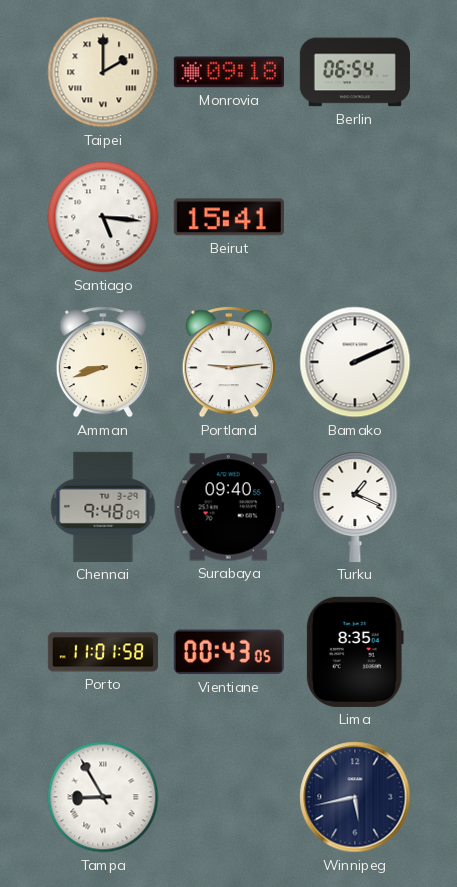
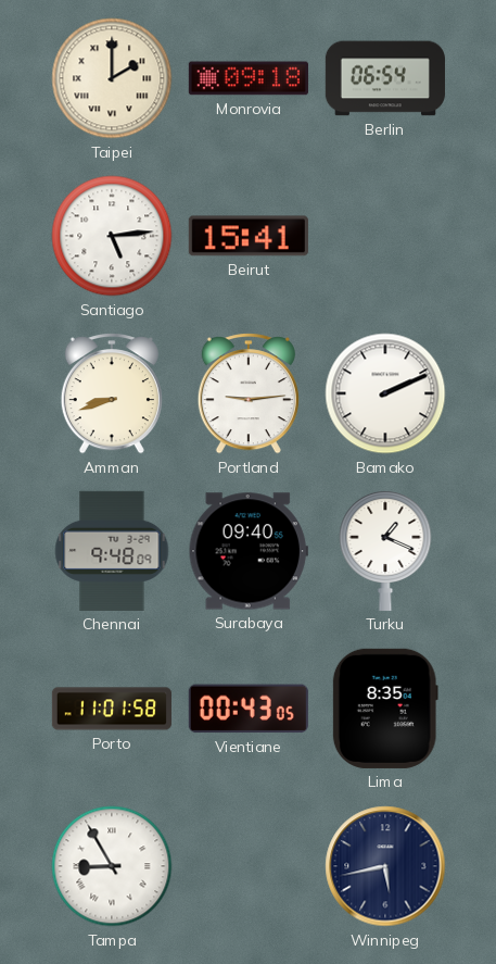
Santiago: 5:16 -> 5:14 (112, 236)
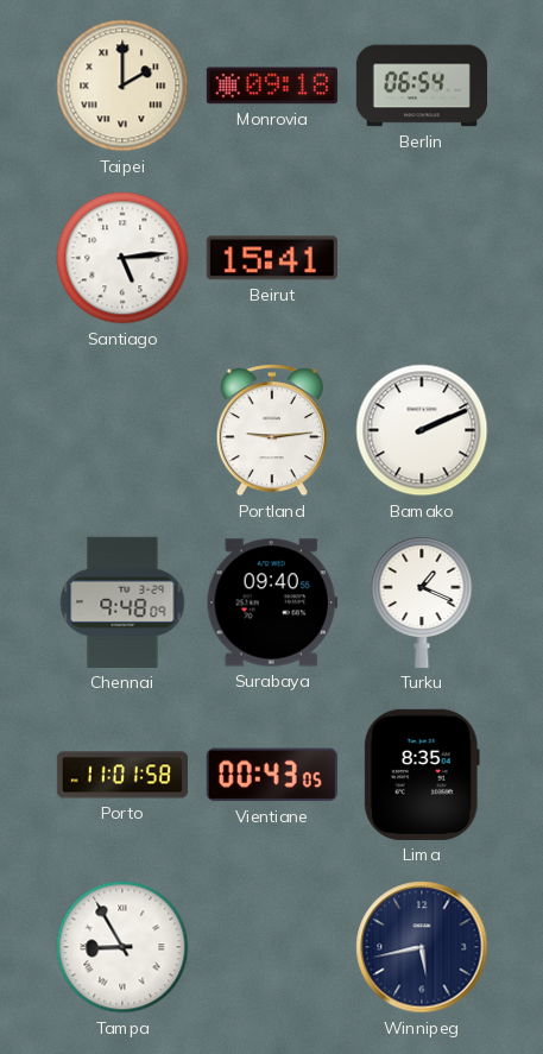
Amman: 8:42 -> none (112, 395)
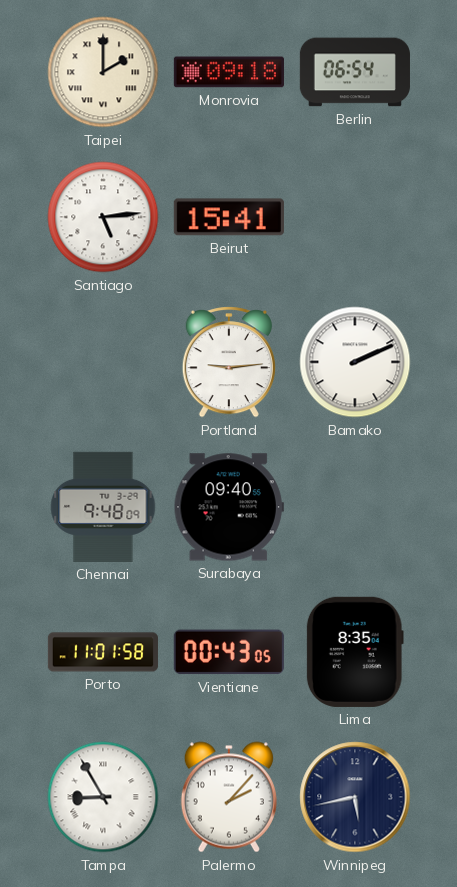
Turku: 1:19 -> none (422, 601)
Palermo: none -> 2:07 (229, 797)
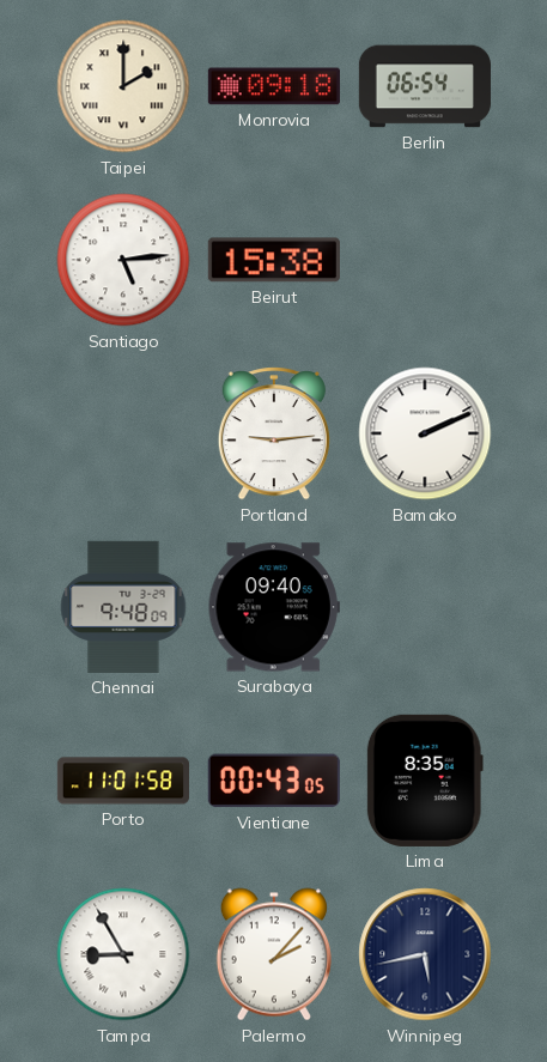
Beirut: 15:41 -> 15:38 (274, 260)
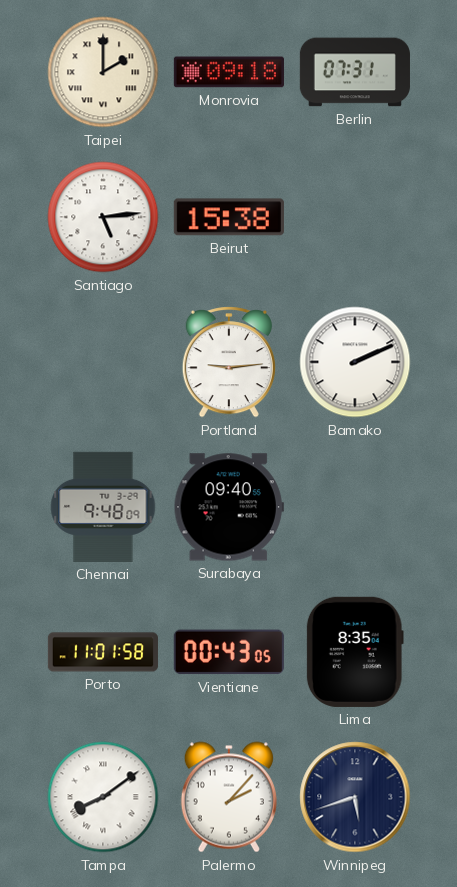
Berlin: 06:54 -> 07:31 (355, 72)
Tampa: 8:55 -> 8:09 (103, 797)
Winnipeg: 5:43 -> 5:42 (355, 797)
